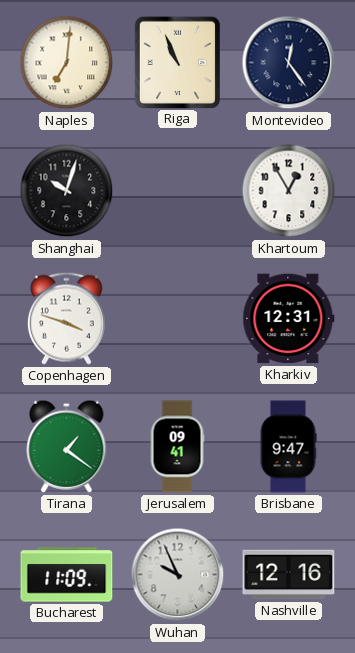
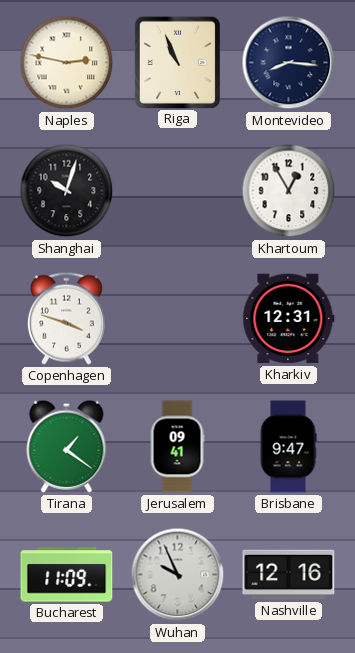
Naples: 7:01 -> 2:47 (67, 63)
Montevideo: 12:24 -> 8:16 (289, 63)
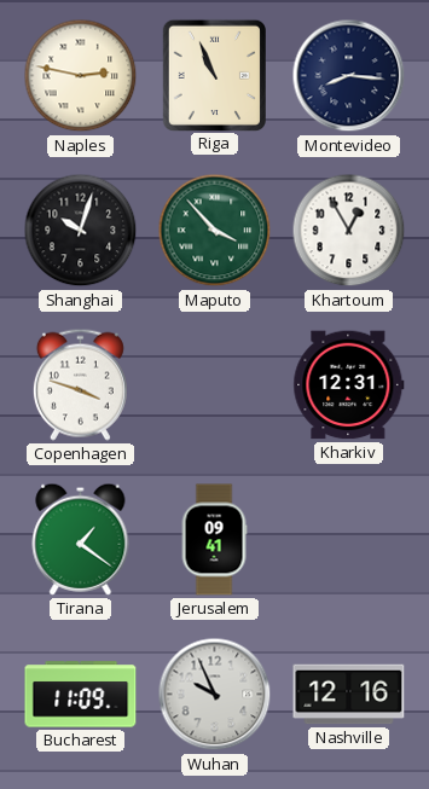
Maputo: none -> 3:53 (215, 231)
Brisbane: 9:47 -> none (288, 447)
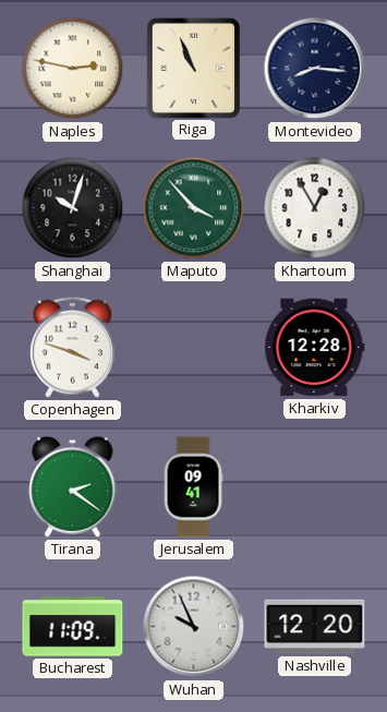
Kharkiv: 12:31 -> 12:28 (315, 348)
Tirana: 1:21 -> 2:21 (73, 486)
Nashville: 12:16 -> 12:20 (315, 627)
